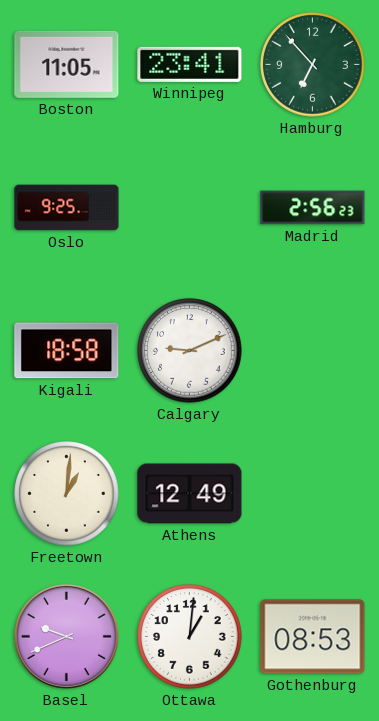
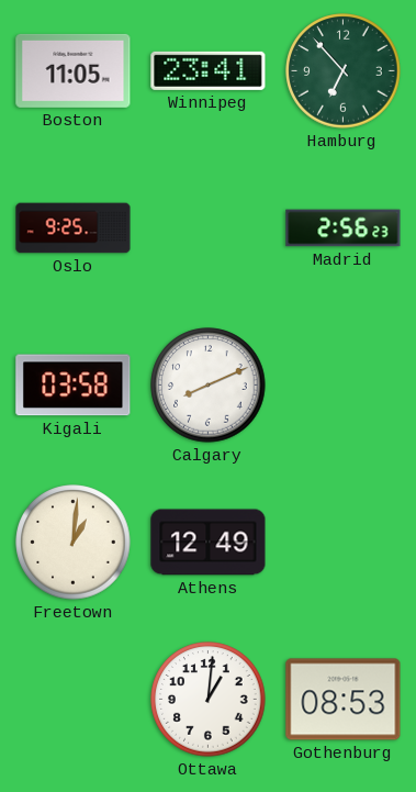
Kigali: 18:58 -> 03:58 (74, 386)
Calgary: 9:11 -> 8:11 (209, 386)
Basel: 9:41 -> none (66, 636)
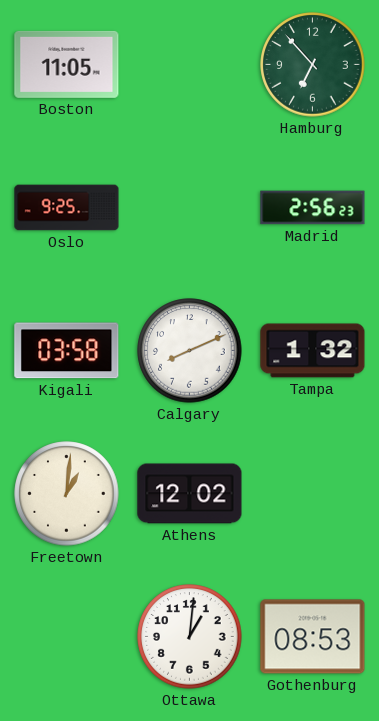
Winnipeg: 23:41 -> none (209, 70)
Tampa: none -> 1:32 (313, 351)
Athens: 12:49 -> 12:02 (190, 494)
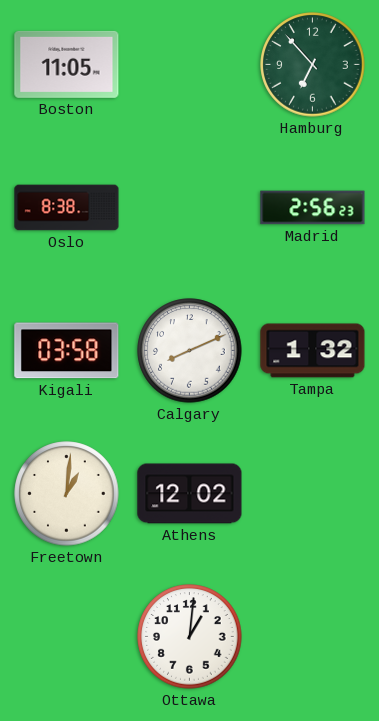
Oslo: 9:25 -> 8:38 (67, 208)
Gothenburg: 08:53 -> none (313, 637)
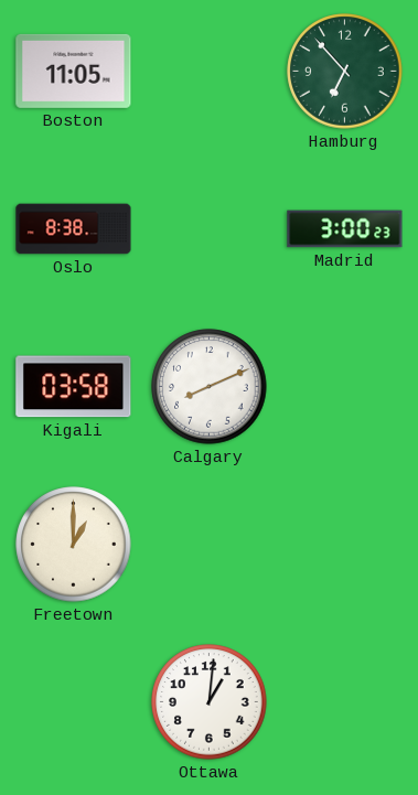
Madrid: 2:56 -> 3:00 (345, 229)
Tampa: 1:32 -> none (313, 351)
Freetown: 1:01 -> 1:00 (74, 545)
Athens: 12:02 -> none (190, 494)
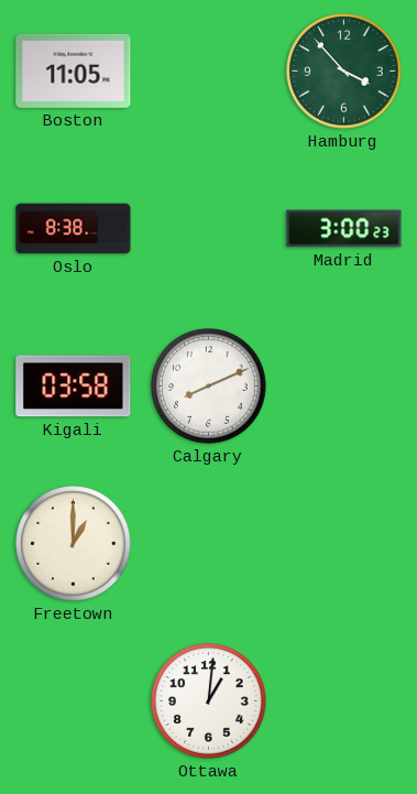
Hamburg: 6:53 -> 3:53 (344, 72)
